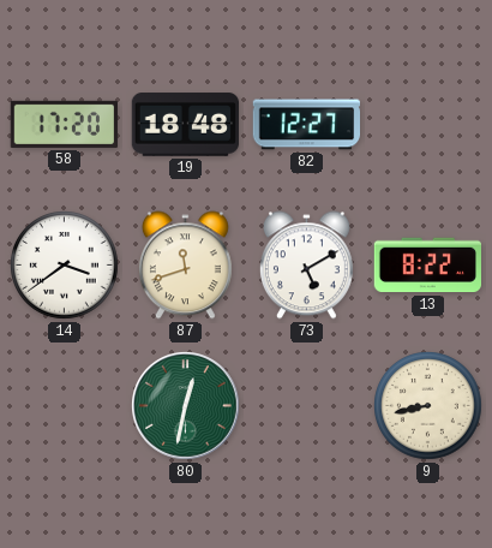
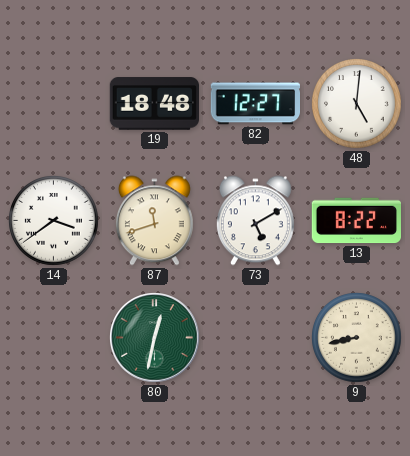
58: 17:20 -> none (64, 124)
48: none -> 5:01 (357, 104)
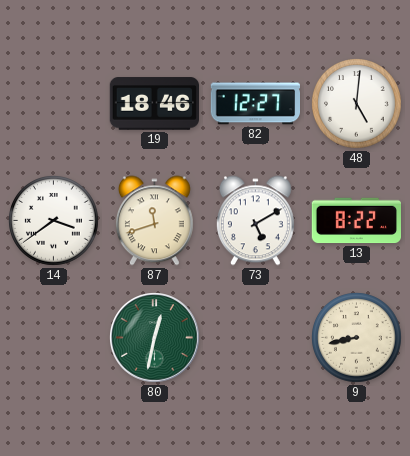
19: 18:48 -> 18:46 (154, 104)
